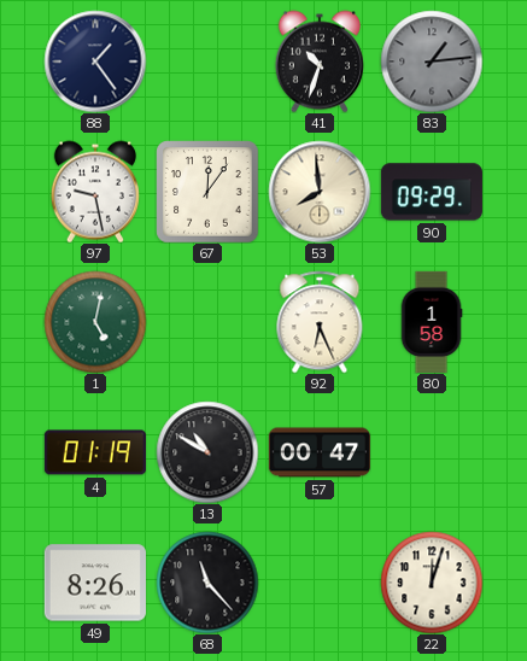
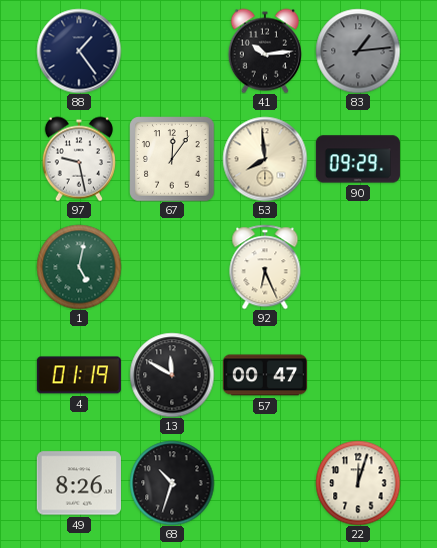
41: 10:33 -> 10:14 (265, 51)
80: 1:58 -> none (432, 321)
13: 10:50 -> 11:50 (172, 375)
68: 11:23 -> 10:33 (172, 483)
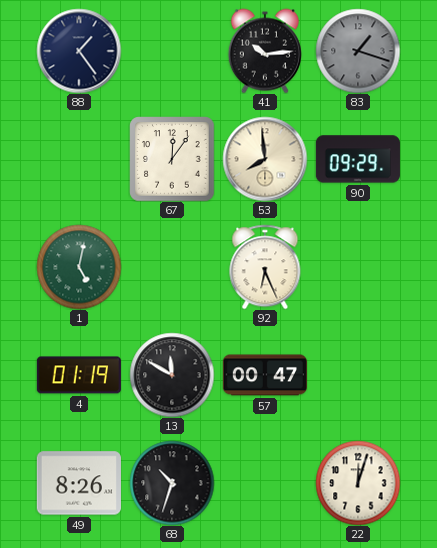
83: 1:14 -> 1:18 (358, 51)
97: 9:28 -> none (79, 159)
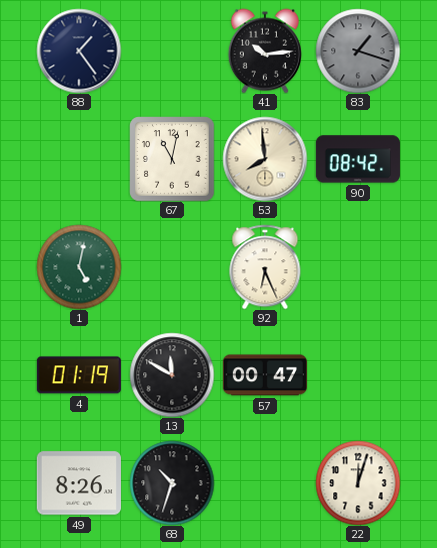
67: 12:06 -> 11:02 (172, 159)
90: 09:29 -> 08:42 (357, 159)
